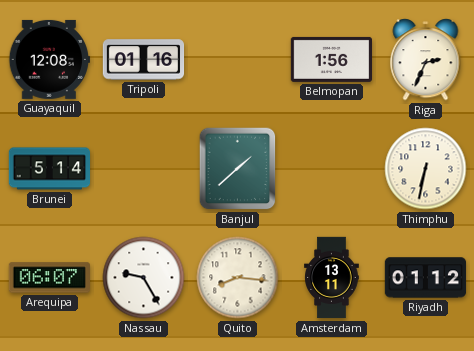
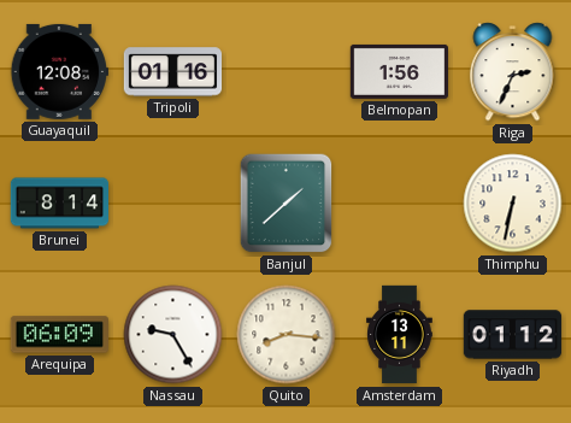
Brunei: 5:14 -> 8:14 (60, 204)
Arequipa: 06:07 -> 06:09 (59, 335)
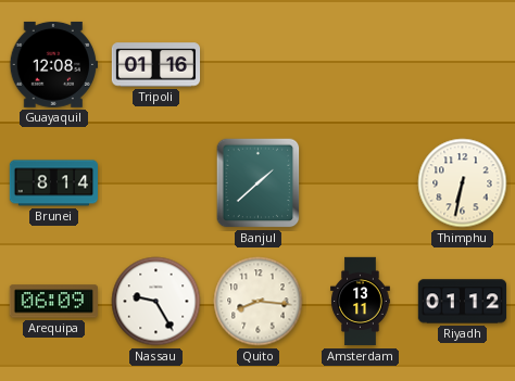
Belmopan: 1:56 -> none (399, 71)
Riga: 2:34 -> none (513, 72)
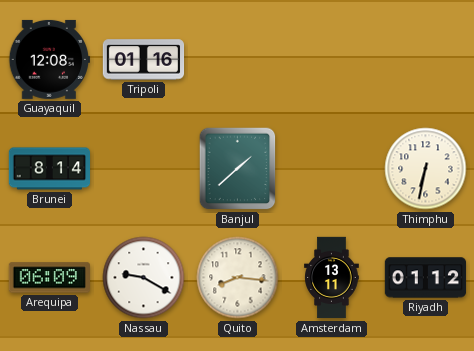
Nassau: 9:25 -> 9:20 (144, 278)
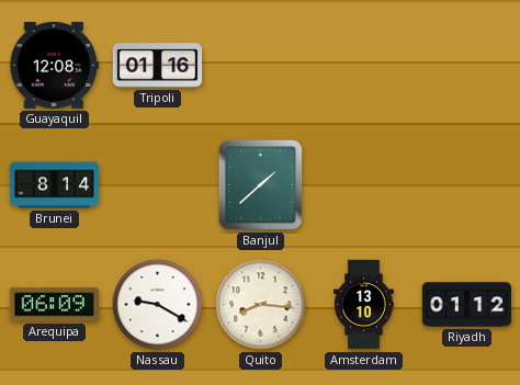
Thimphu: 6:32 -> none (426, 169)
Amsterdam: 13:11 -> 13:10 (364, 305)
